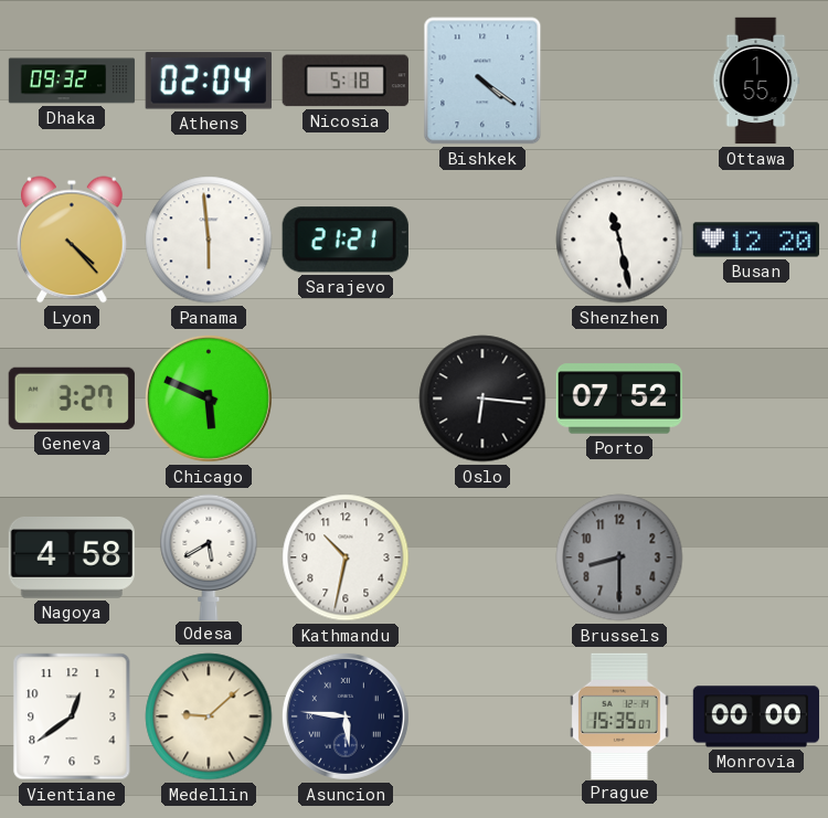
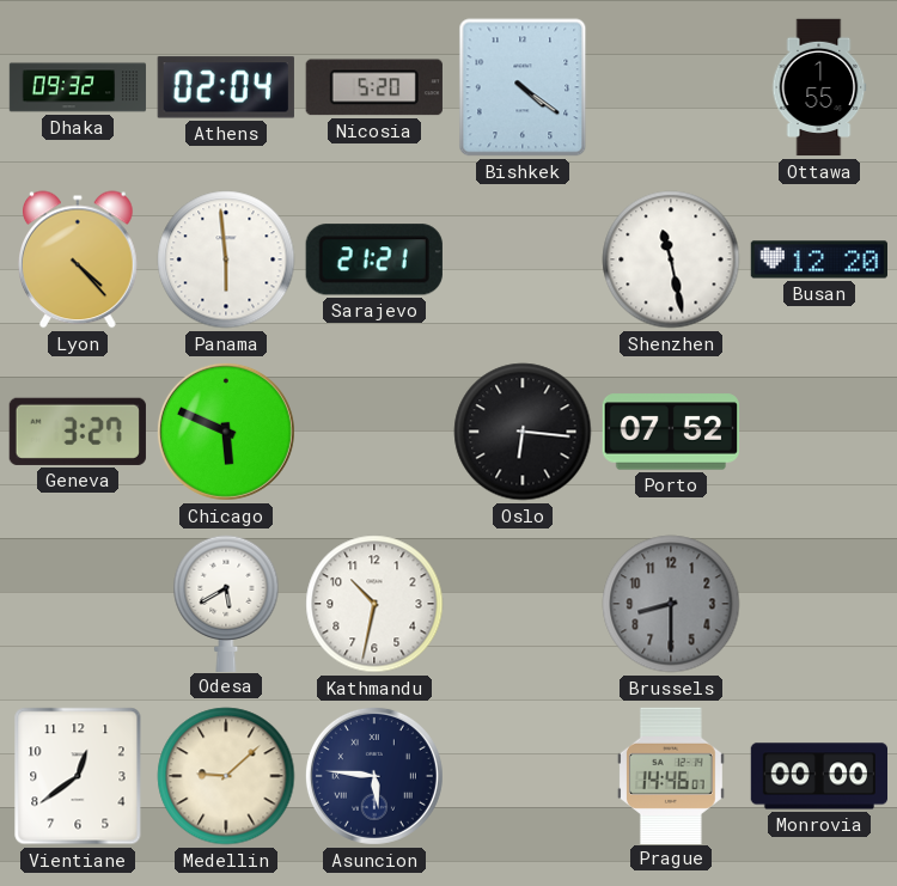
Nicosia: 5:18 -> 5:20 (374, 87)
Nagoya: 4:58 -> none (72, 559)
Prague: 15:35 -> 14:46 (671, 775)
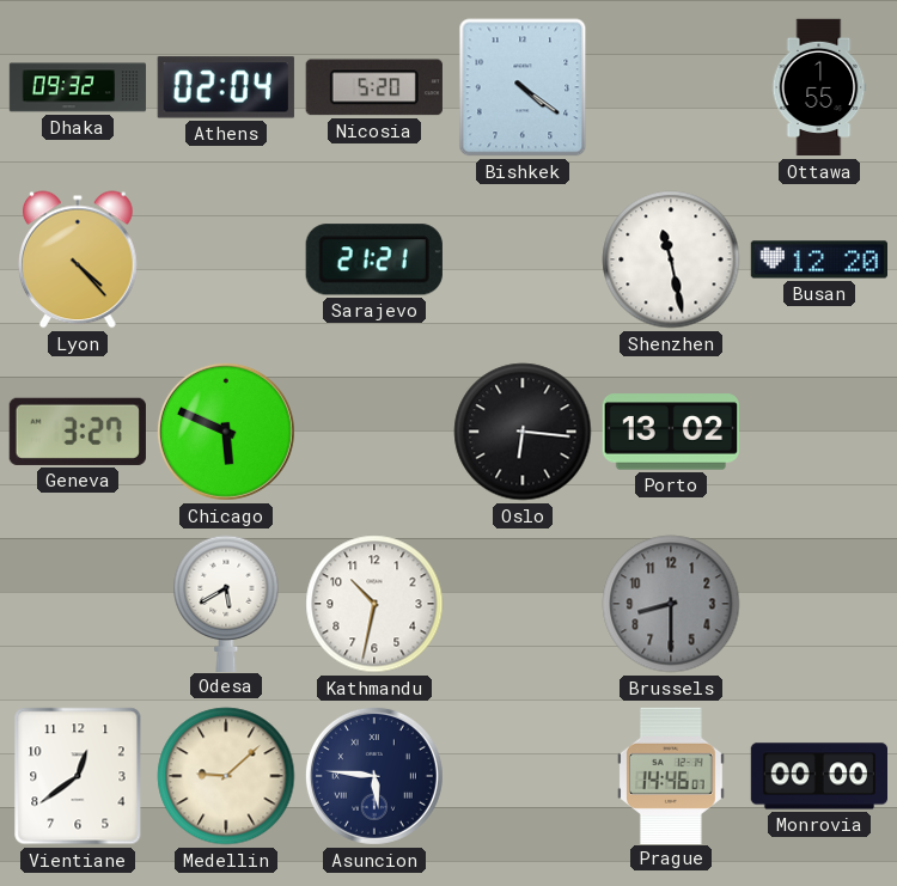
Panama: 5:59 -> none (226, 259)
Porto: 07:52 -> 13:02 (670, 432)
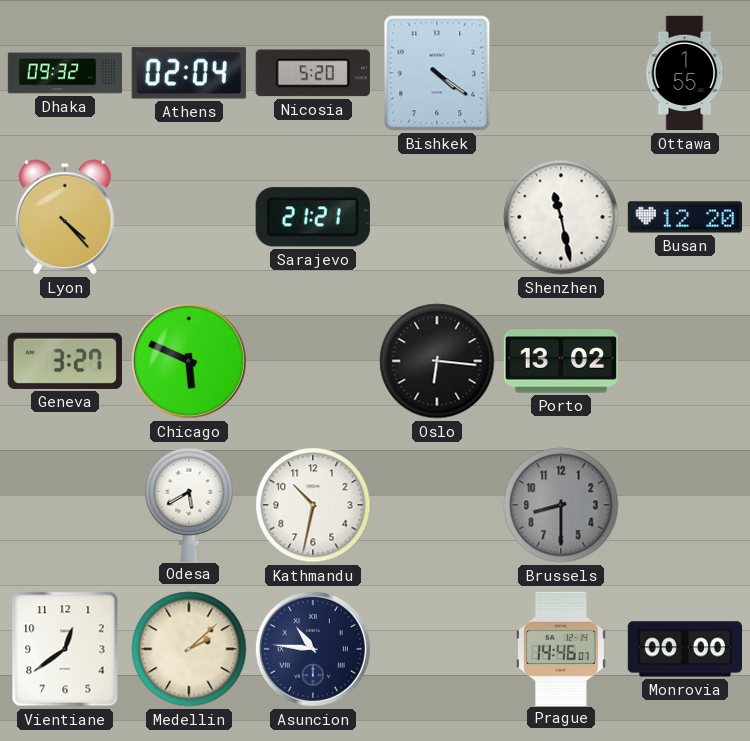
Medellin: 9:08 -> 2:08 (189, 649)
Asuncion: 5:46 -> 10:46 (313, 649)
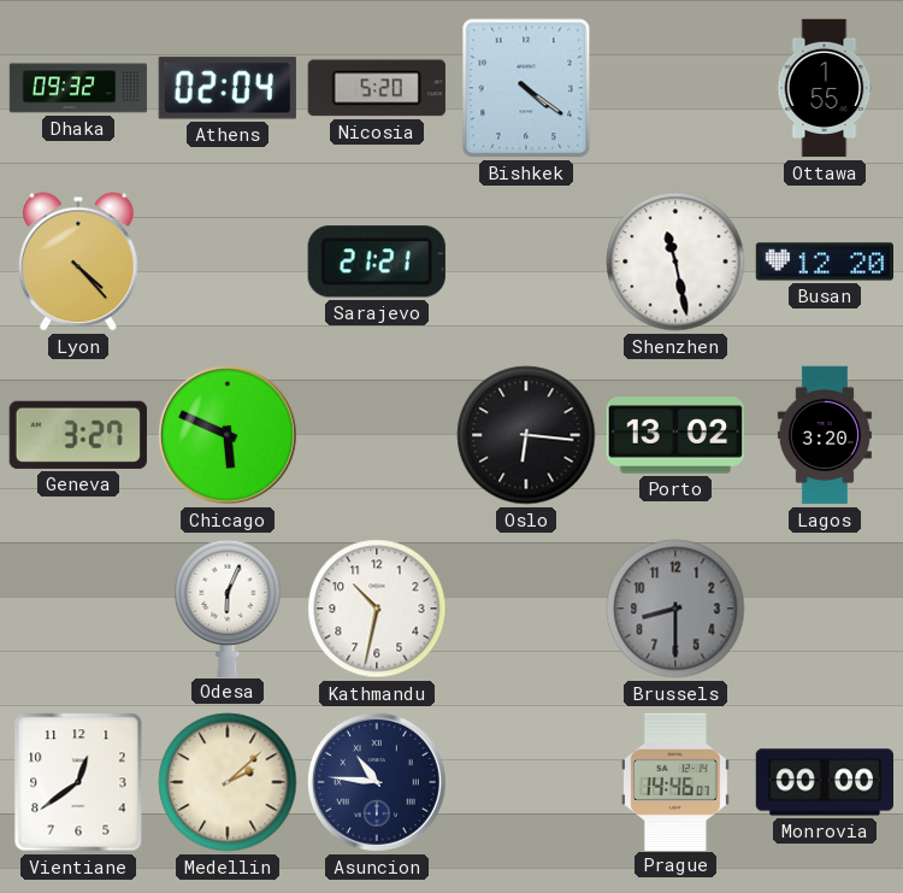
Lagos: none -> 3:20 (825, 435)
Odesa: 5:40 -> 6:04 (228, 607)
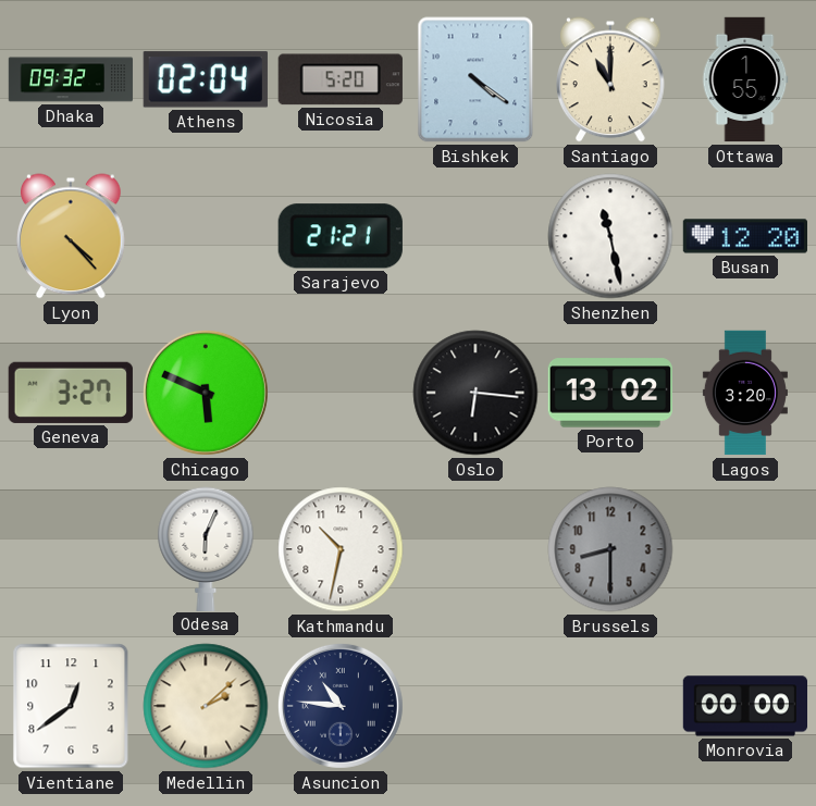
Santiago: none -> 11:00 (611, 79)
Prague: 14:46 -> none (675, 781)
